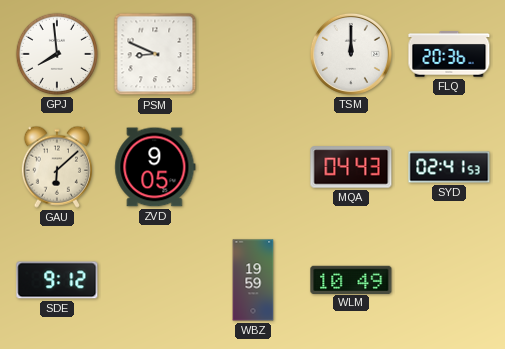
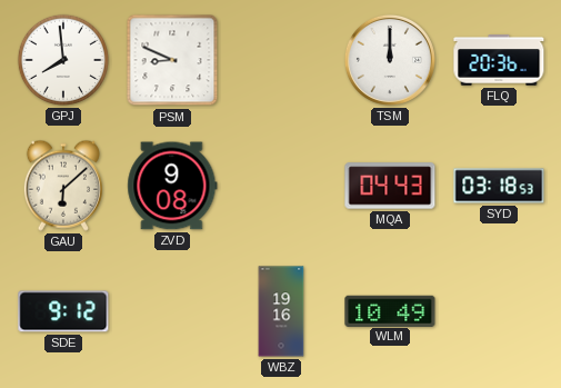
ZVD: 9:05 -> 9:08 (172, 186)
SYD: 02:41 -> 03:18 (499, 186)
WBZ: 19:59 -> 19:16 (281, 311)
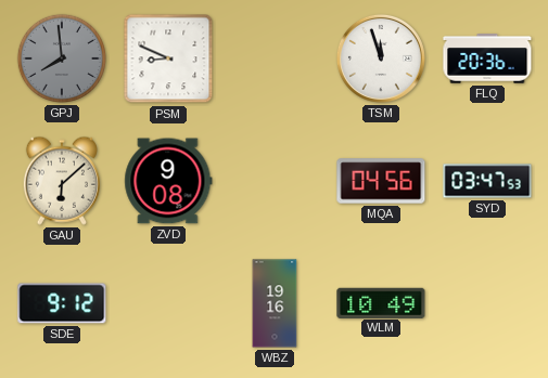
GPJ dial: white -> grey (62, 58)
TSM: 12:00 -> 11:57 (381, 58)
MQA: 04:43 -> 04:56 (381, 181)
SYD: 03:18 -> 03:47 (487, 181)
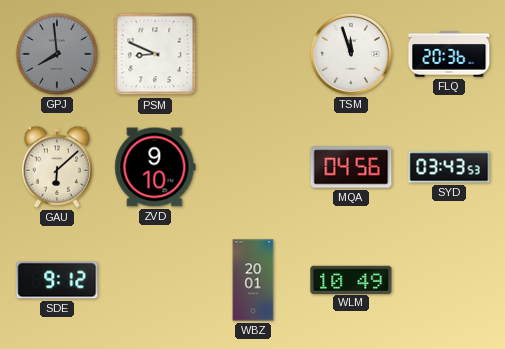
ZVD: 9:08 -> 9:10 (155, 167)
SYD: 03:47 -> 03:43 (449, 167)
WBZ: 19:16 -> 20:01 (253, 280)
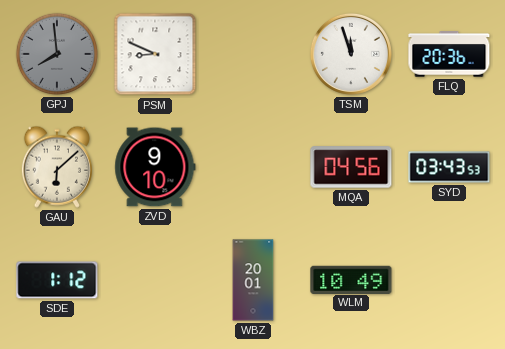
SDE: 9:12 -> 1:12 (57, 280)
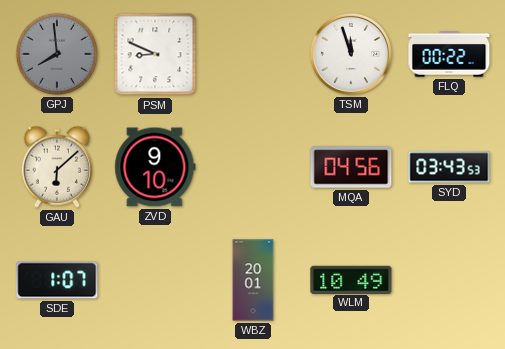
FLQ: 20:36 -> 00:22 (449, 54)
SDE: 1:12 -> 1:07 (57, 280)
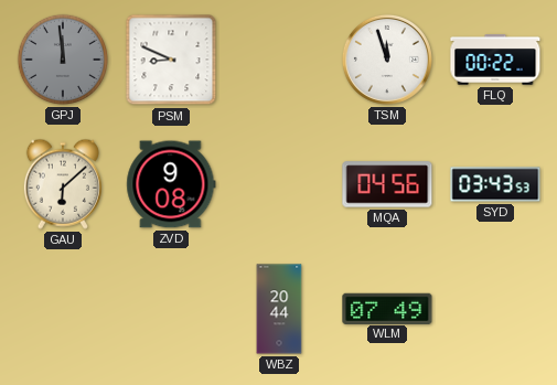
GPJ: 7:59 -> 11:59 (63, 60)
ZVD: 9:10 -> 9:08 (171, 184)
SDE: 1:07 -> none (57, 280)
WBZ: 20:01 -> 20:44 (279, 309)
WLM: 10:49 -> 07:49 (387, 308)
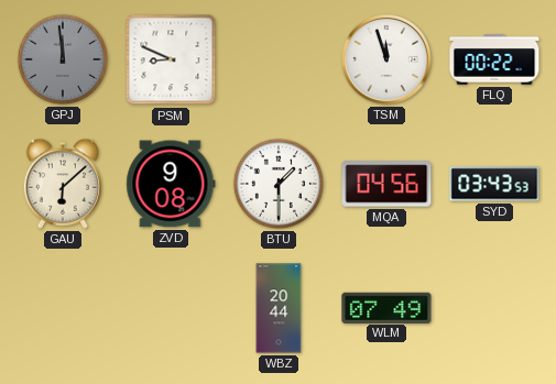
BTU: none -> 1:30 (279, 184)
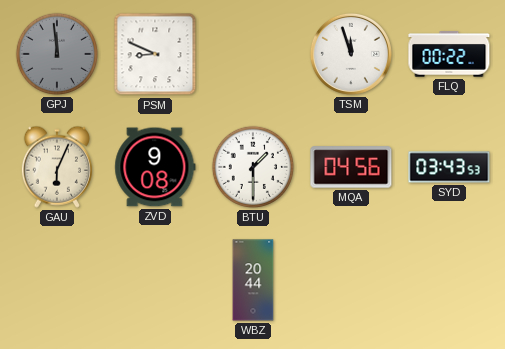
GAU: 6:08 -> 6:04 (57, 167)
WLM: 07:49 -> none (386, 307)
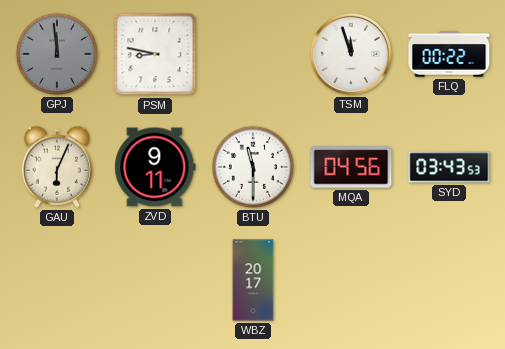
PSM: 8:49 -> 8:47 (155, 54)
ZVD: 9:08 -> 9:11 (155, 167)
BTU: 1:30 -> 11:30 (253, 167)
WBZ: 20:44 -> 20:17 (253, 280)
